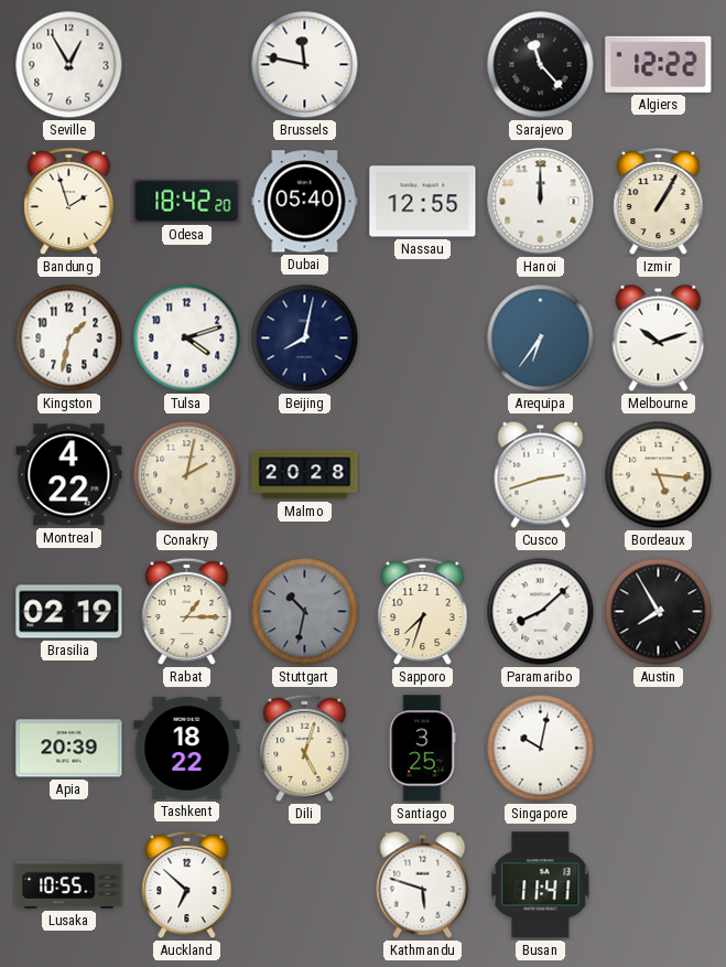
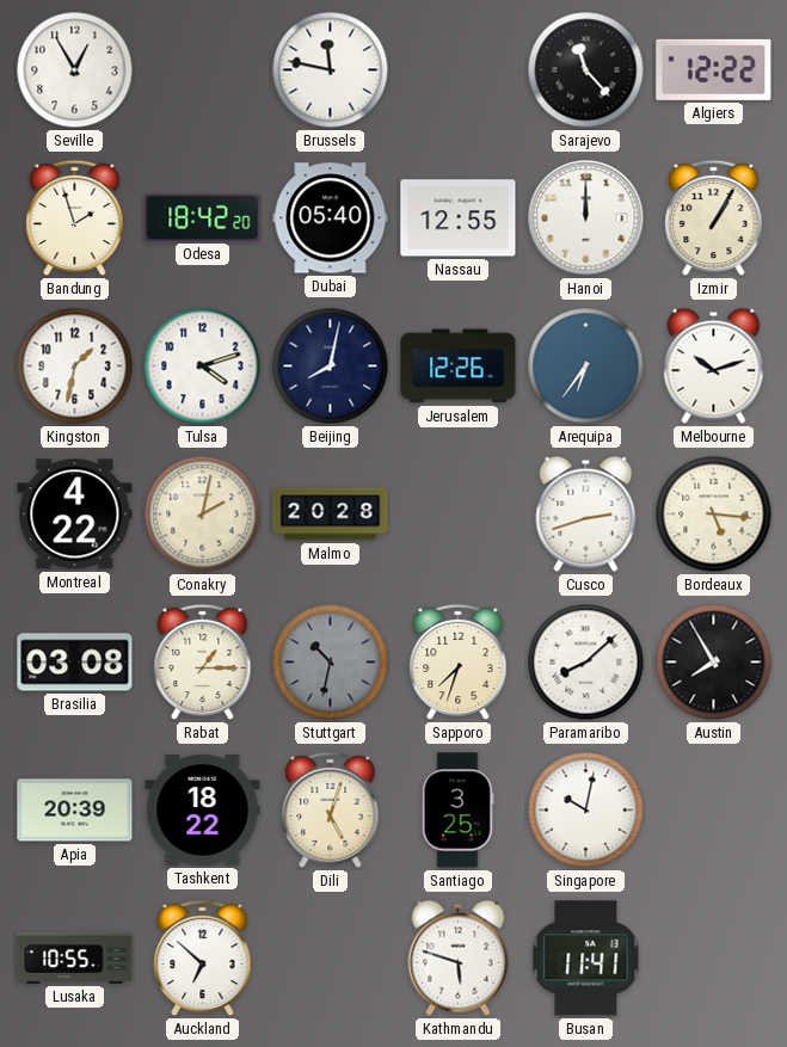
Jerusalem: none -> 12:26 (459, 367)
Brasilia: 02:19 -> 03:08 (75, 663)
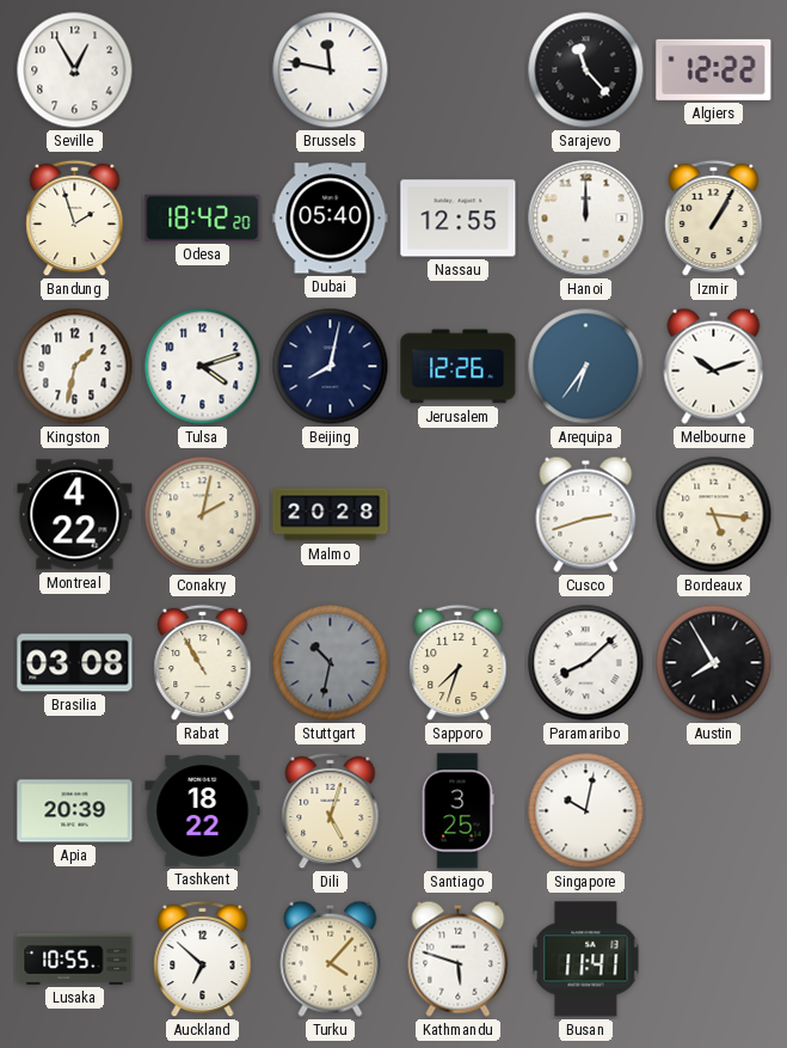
Rabat: 1:15 -> 10:55 (203, 663)
Turku: none -> 4:07 (331, 958)
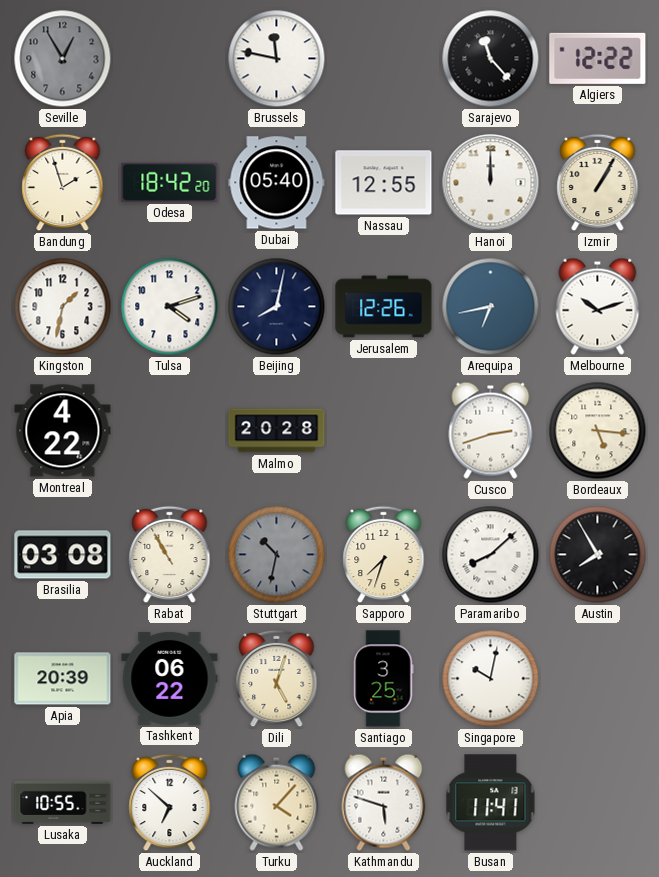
Seville dial: white -> grey (63, 59)
Arequipa: 6:36 -> 6:43 (491, 307)
Conakry: 2:02 -> none (203, 515)
Tashkent: 18:22 -> 06:22 (170, 678)
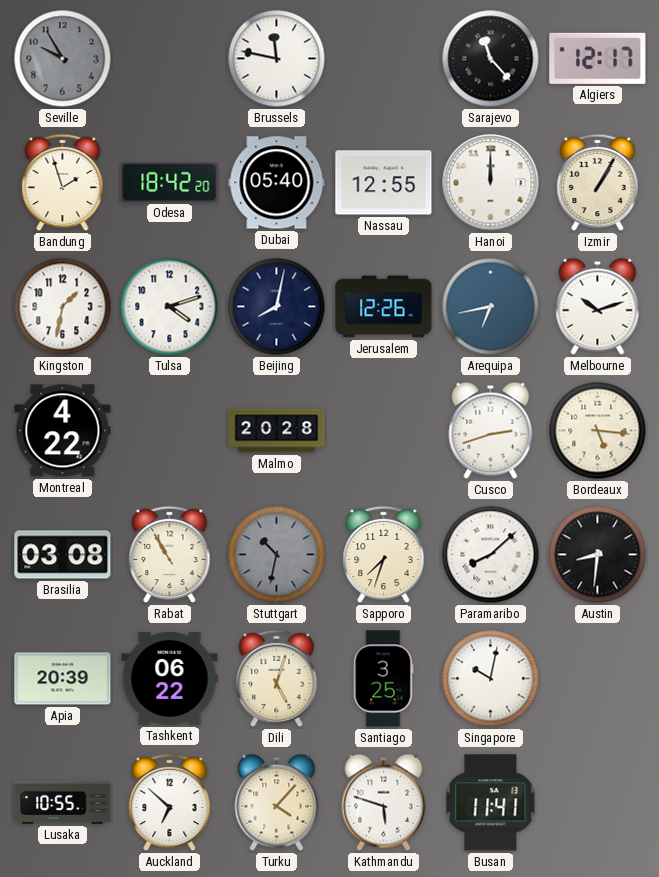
Seville: 12:55 -> 9:55 (63, 59)
Algiers: 12:22 -> 12:17 (598, 58)
Austin: 7:55 -> 8:31 (598, 555)
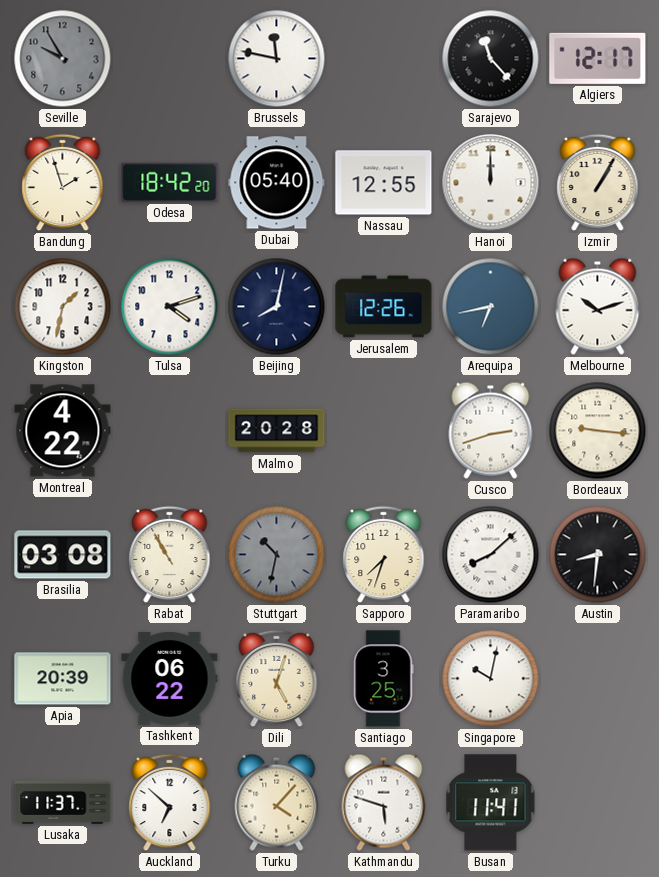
Bordeaux: 5:16 -> 9:16 (598, 431)
Lusaka: 10:55 -> 11:37 (63, 802)
